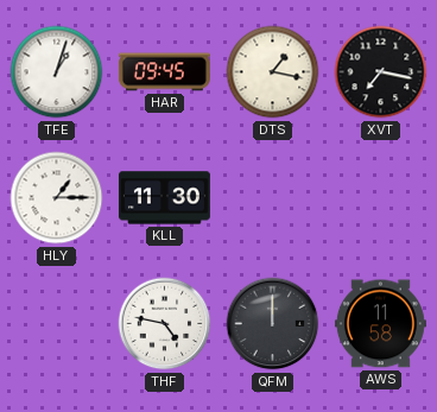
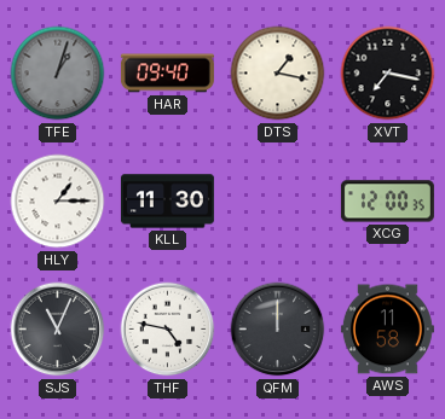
TFE dial: white -> grey (58, 74)
HAR: 09:45 -> 09:40 (167, 74)
XCG: none -> 12:00 (387, 202)
SJS: none -> 11:04 (58, 330)
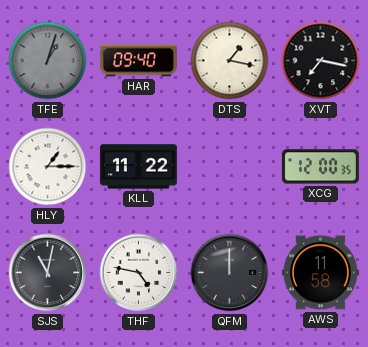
KLL: 11:30 -> 11:22 (138, 167)
SJS: 11:04 -> 11:02 (48, 273)
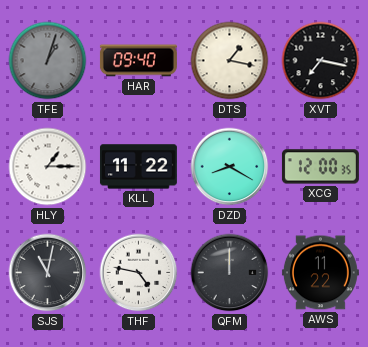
DZD: none -> 8:20 (230, 167)
AWS: 11:58 -> 11:22 (320, 273)
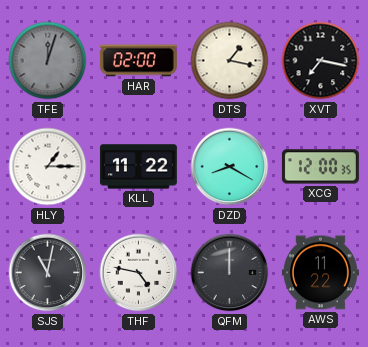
TFE: 1:03 -> 12:03 (48, 61)
HAR: 09:40 -> 02:00 (138, 61)
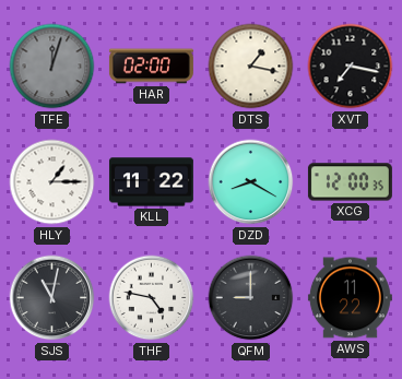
QFM: 12:00 -> 9:00 (251, 298)
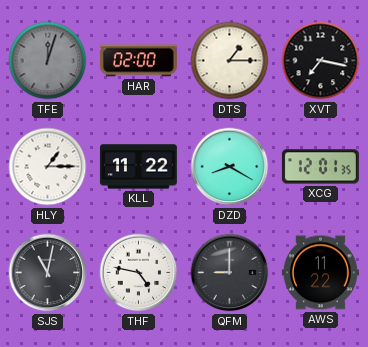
DTS: 1:17 -> 1:15 (230, 61)
XCG: 12:00 -> 12:01 (320, 167)
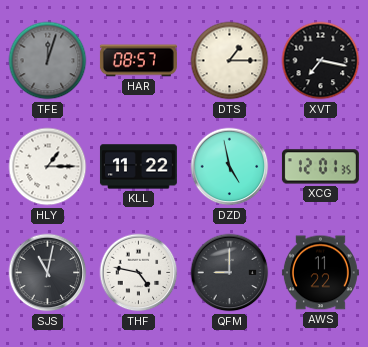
HAR: 02:00 -> 08:57 (138, 61)
DZD: 8:20 -> 4:58 (230, 167)
